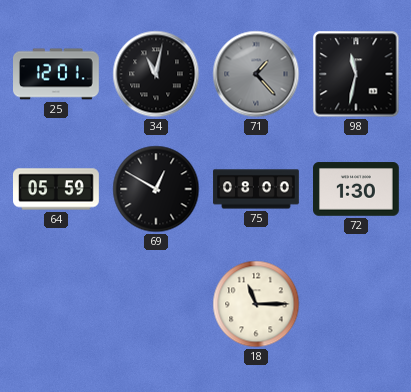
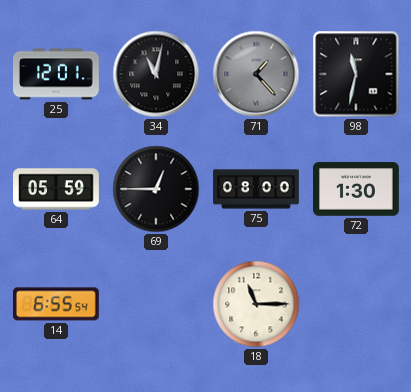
69: 12:50 -> 12:45 (156, 189)
14: none -> 6:55 (57, 304)
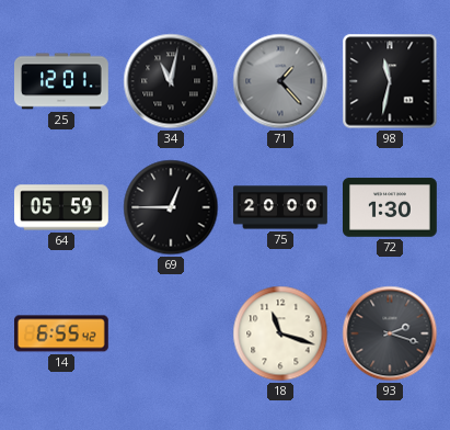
75: 08:00 -> 20:00 (280, 207)
14: 6:55:54 -> 6:55:42 (62, 333)
18: 11:15 -> 11:18 (280, 333)
93: none -> 2:18 (390, 333)
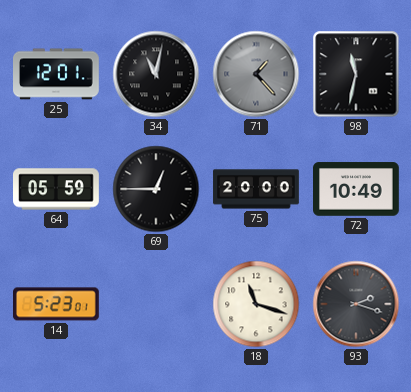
72: 1:30 -> 10:49 (357, 189)
14: 6:55 -> 5:23 (57, 304)
